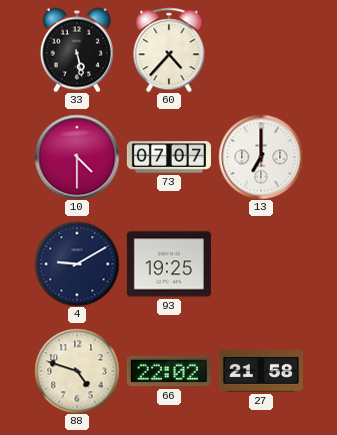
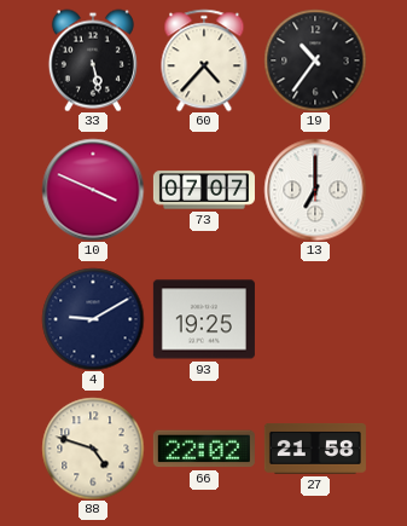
19: none -> 10:36 (315, 60)
10: 4:30 -> 3:49 (93, 190)
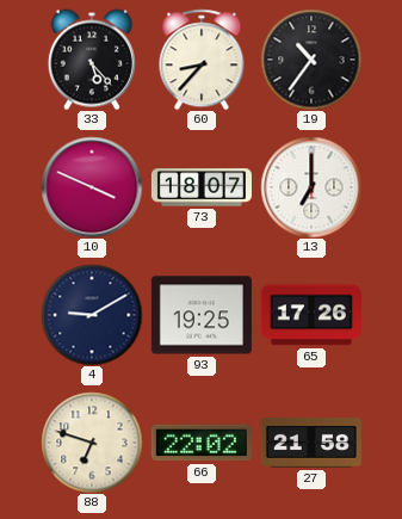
33: 5:28 -> 5:23 (92, 60)
60: 4:37 -> 8:37 (202, 60)
73: 07:07 -> 18:07 (202, 187)
65: none -> 17:26 (311, 315)
88: 4:48 -> 6:48 (92, 443)
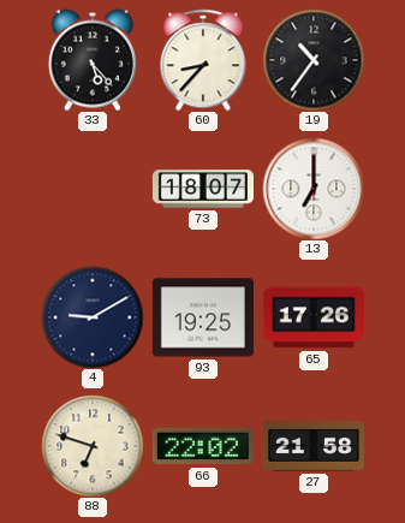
10: 3:49 -> none (92, 187)
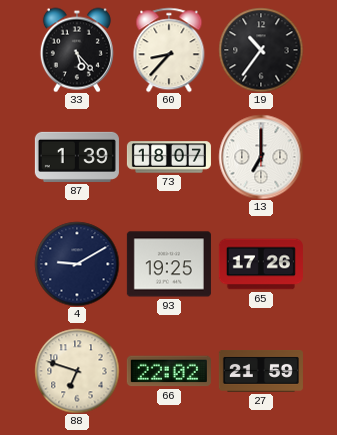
87: none -> 1:39 (77, 157)
27: 21:58 -> 21:59 (261, 372)
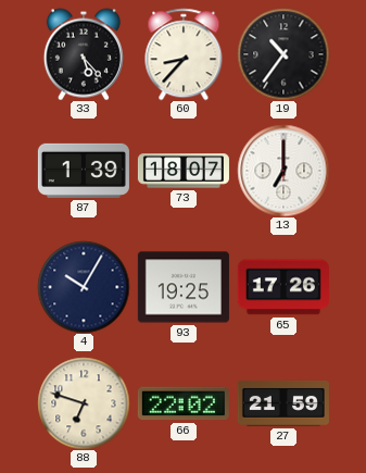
4: 9:10 -> 10:05 (84, 287)
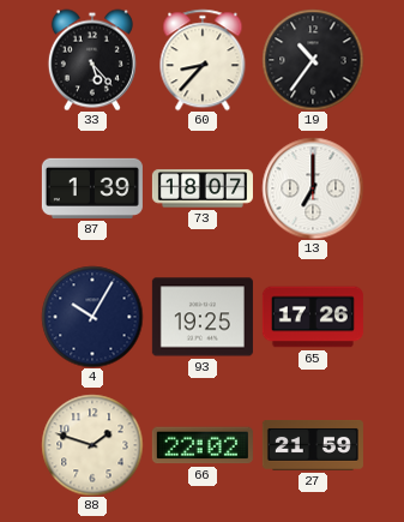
88: 6:48 -> 1:48 (92, 445)
